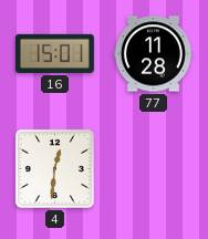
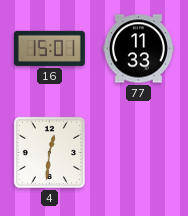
77: 11:28 -> 11:33 (138, 49)
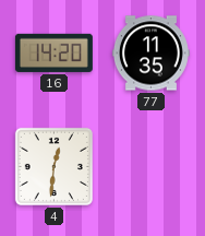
16: 15:01 -> 14:20 (53, 52)
77: 11:33 -> 11:35 (150, 54)
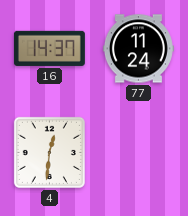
16: 14:20 -> 14:37 (49, 48)
77: 11:35 -> 11:24 (138, 49)
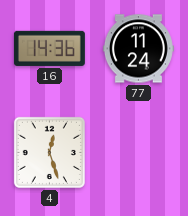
16: 14:37 -> 14:36 (49, 48)
4: 12:31 -> 12:27 (49, 152)
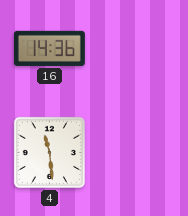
77: 11:24 -> none (138, 49)
4: 12:27 -> 11:29 (49, 152)
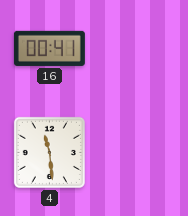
16: 14:36 -> 00:41 (49, 48)
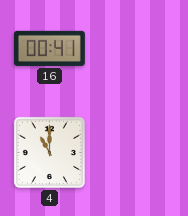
4: 11:29 -> 11:00 (49, 152)
